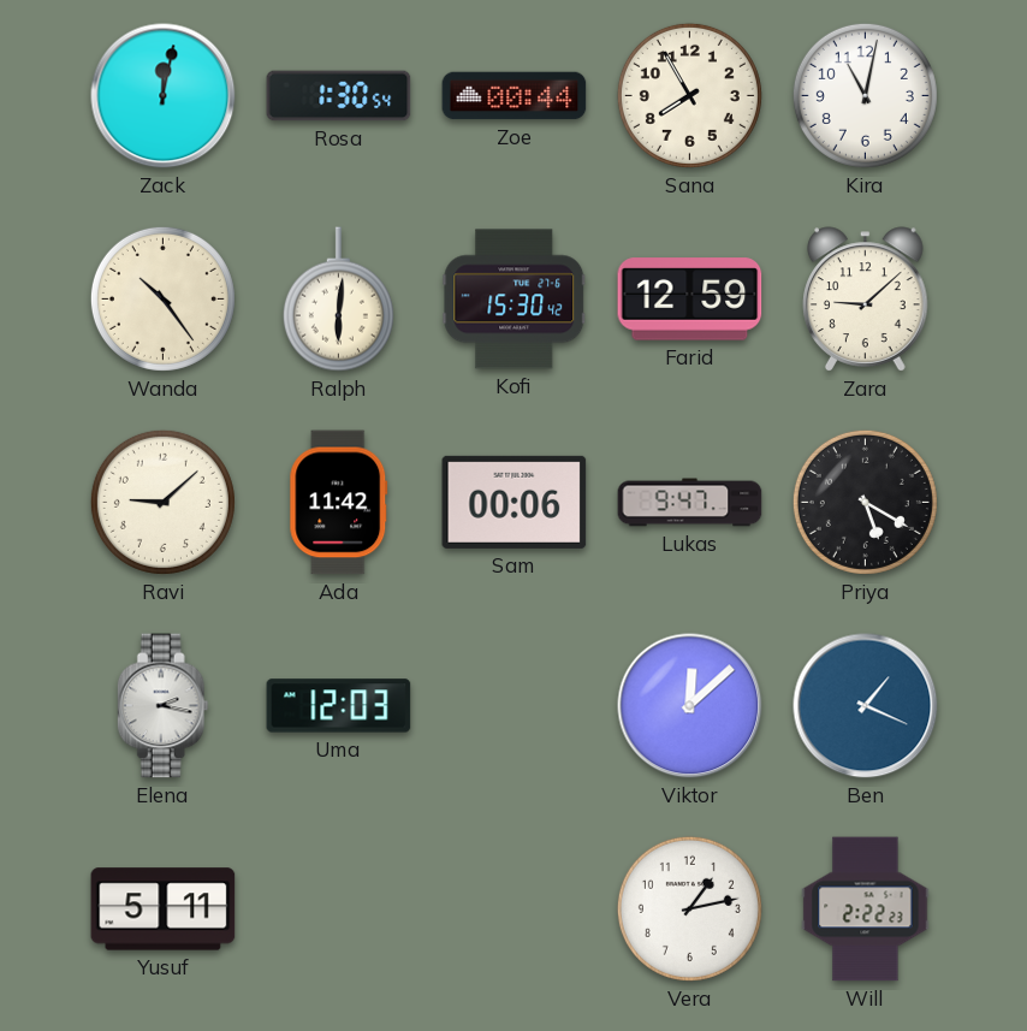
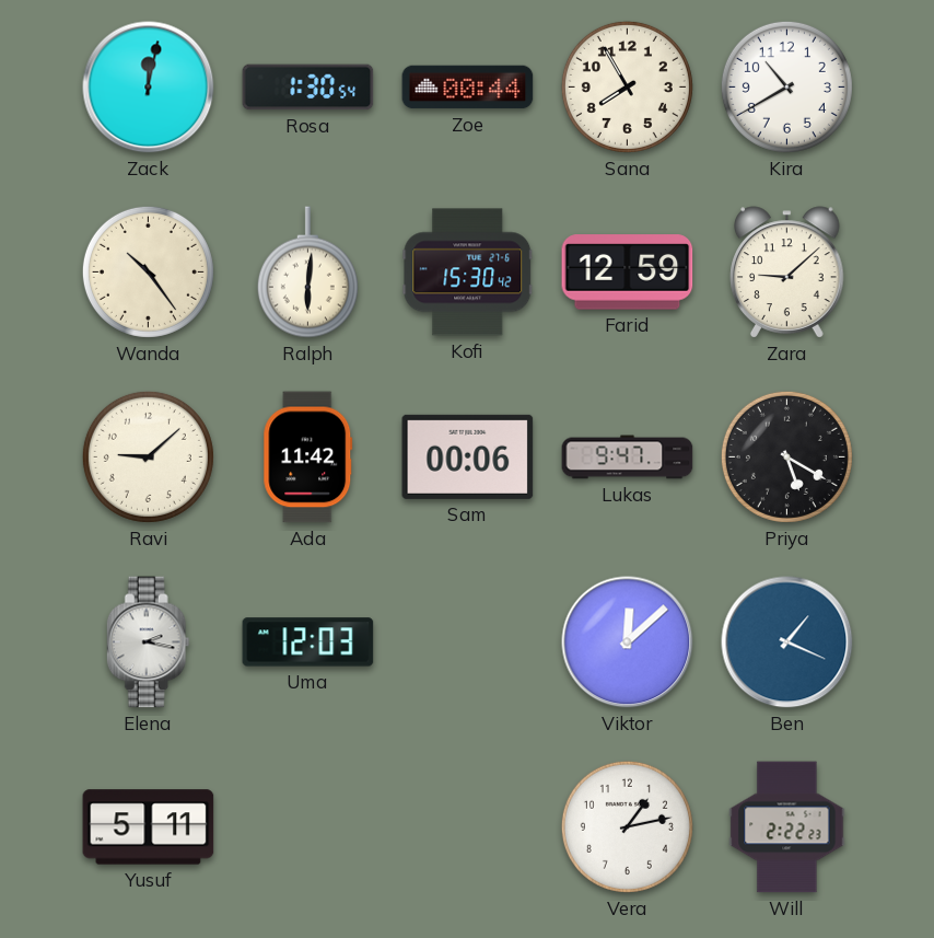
Kira: 11:02 -> 10:40 (786, 86)
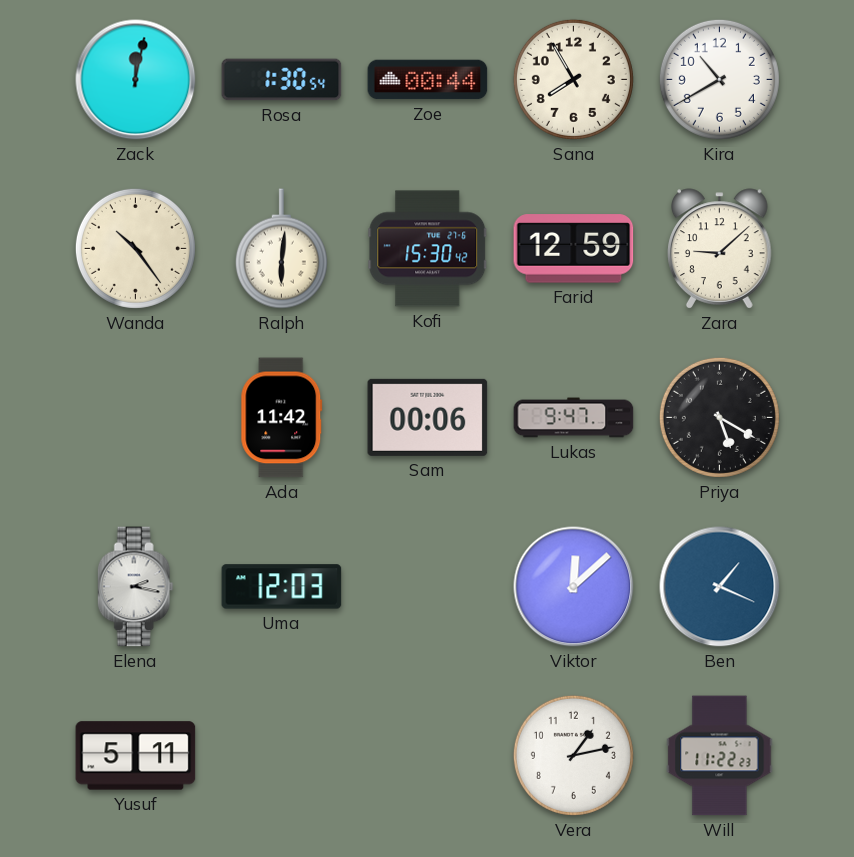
Ravi: 9:08 -> none (148, 456)
Will: 2:22 -> 11:22 (720, 756)
